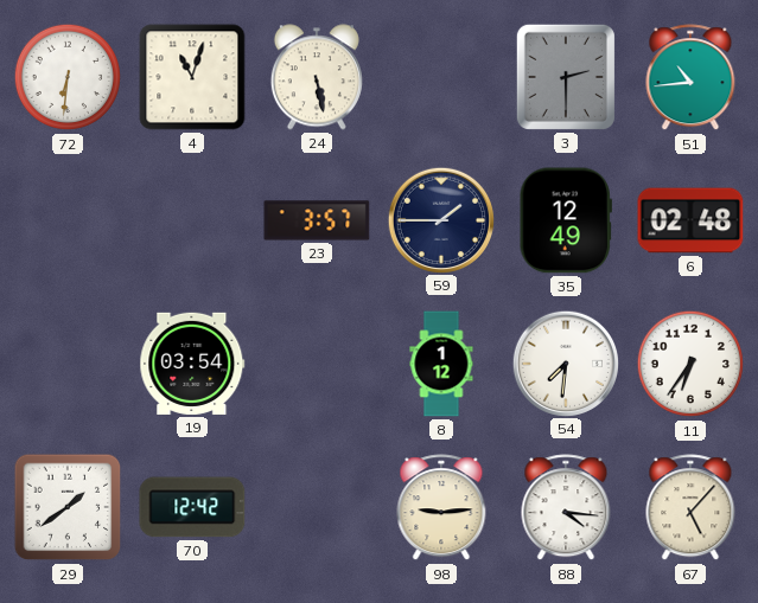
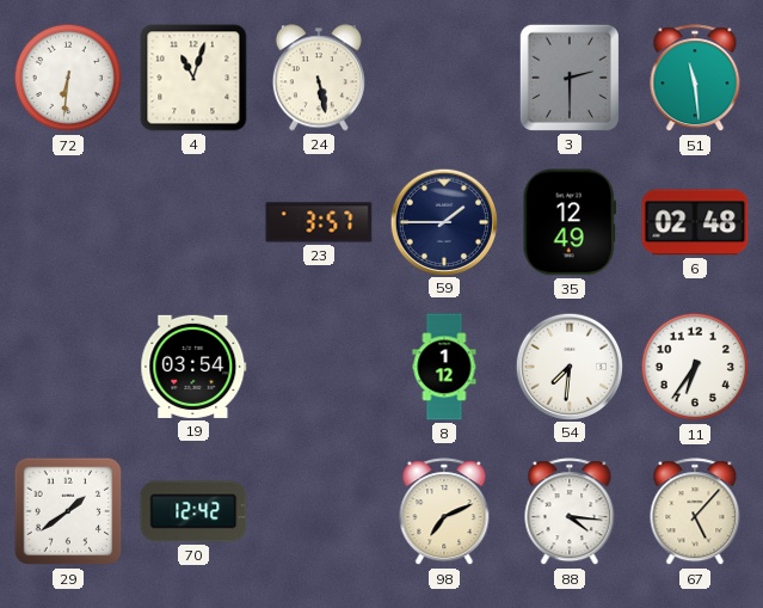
51: 10:44 -> 11:29 (695, 79)
98: 9:14 -> 7:11 (444, 512)
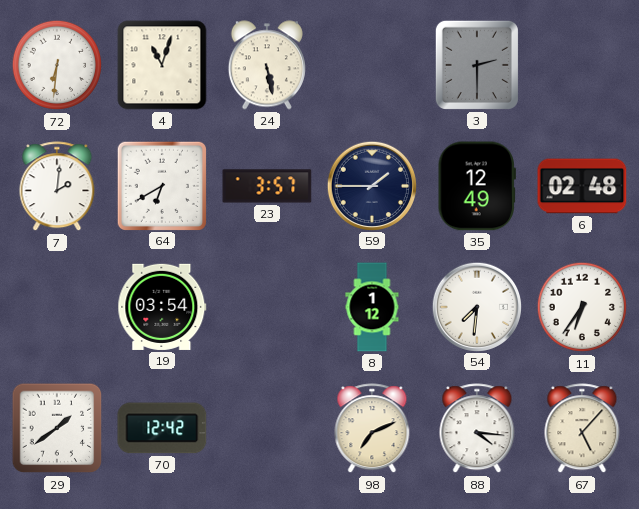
51: 11:29 -> none (695, 79)
7: none -> 2:01 (57, 187)
64: none -> 6:40 (161, 185)
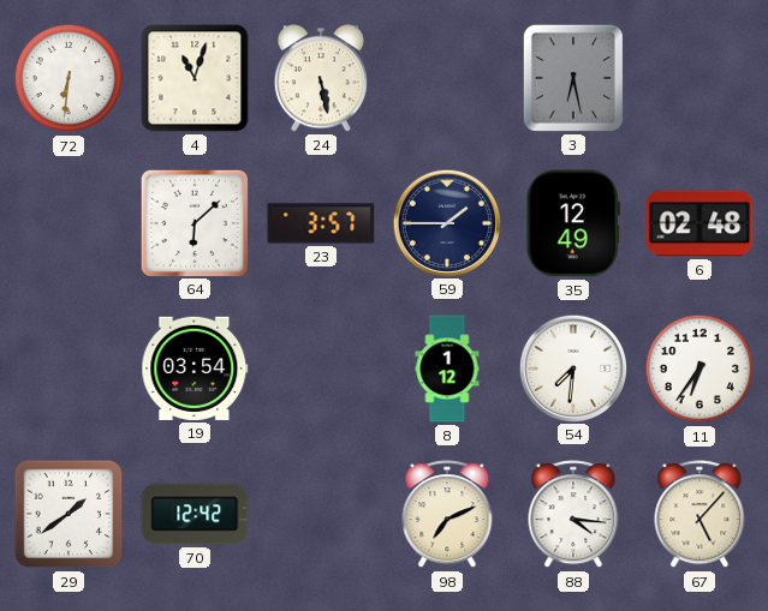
3: 2:30 -> 6:28 (573, 78)
7: 2:01 -> none (57, 187)
64: 6:40 -> 6:08 (194, 222)
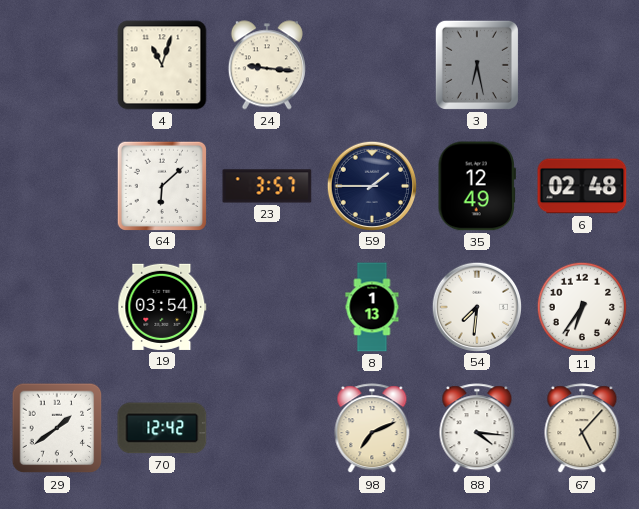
72: 6:31 -> none (69, 78)
24: 5:28 -> 9:16 (267, 65)
8: 1:12 -> 1:13 (372, 307)
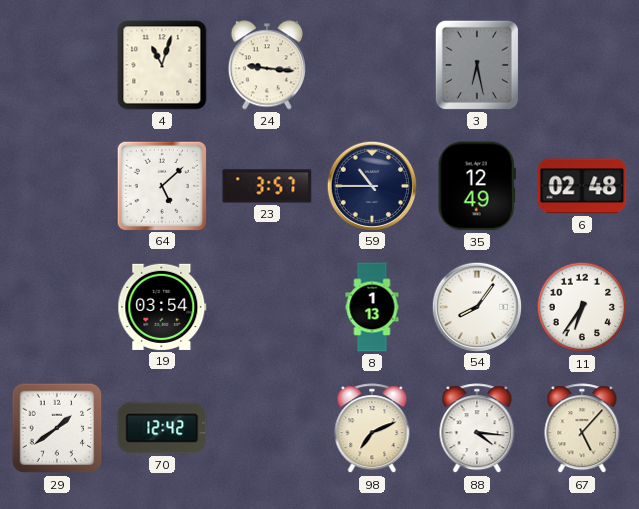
64: 6:08 -> 5:08 (161, 185)
59: 1:45 -> 10:45 (371, 185)
54: 7:31 -> 8:06 (476, 306)
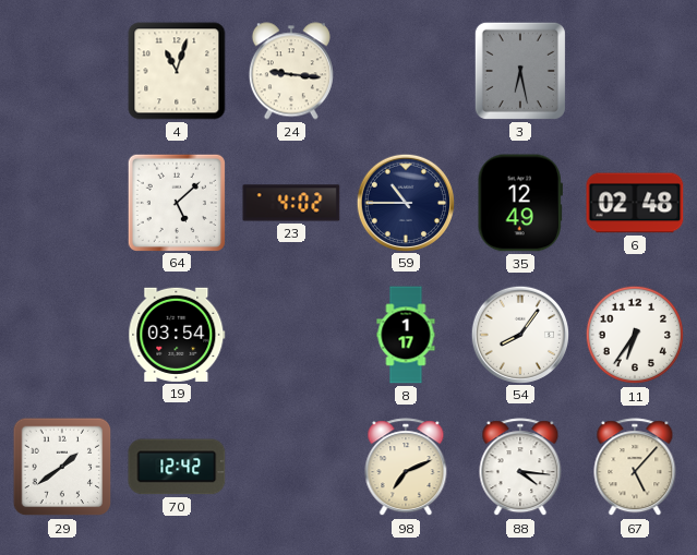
23: 3:57 -> 4:02 (291, 203)
8: 1:13 -> 1:17 (406, 335)
